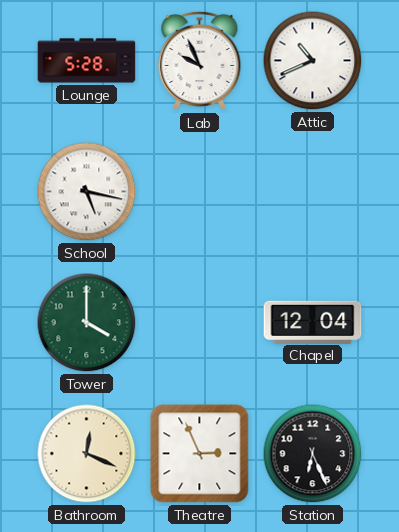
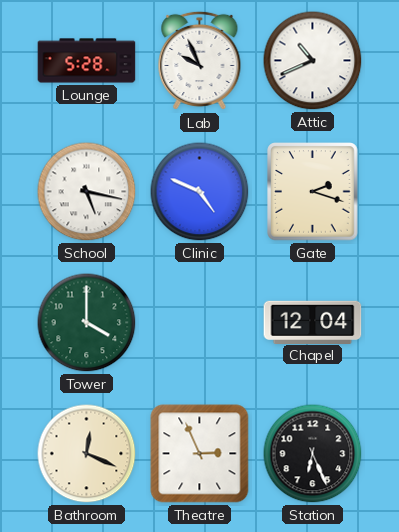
Clinic: none -> 4:49 (200, 192)
Gate: none -> 2:18 (313, 192)
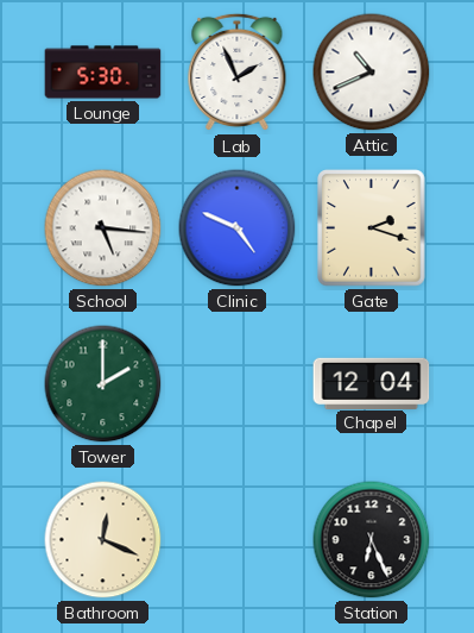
Lounge: 5:28 -> 5:30 (103, 73)
Lab: 9:56 -> 1:56 (238, 73)
School: 5:17 -> 5:16 (103, 228)
Tower: 4:00 -> 2:00 (103, 384)
Theatre: 2:56 -> none (200, 454)
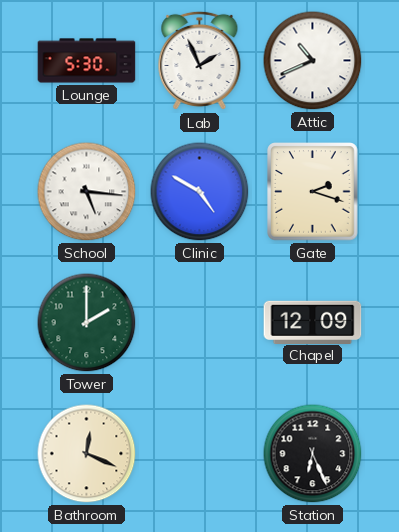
Clinic: 4:49 -> 4:50 (200, 192)
Chapel: 12:04 -> 12:09 (313, 322)
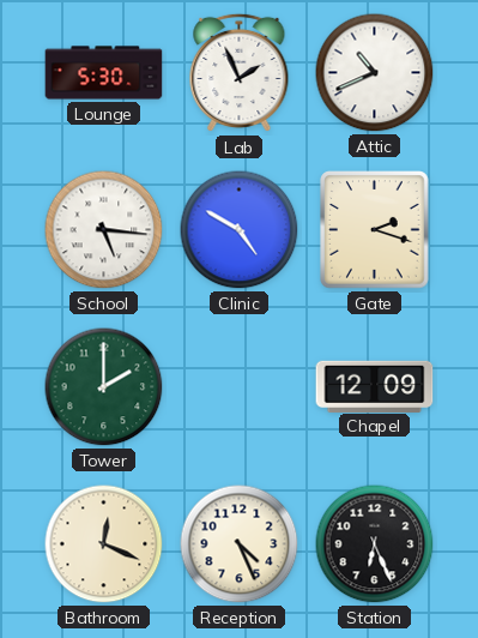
Reception: none -> 4:26 (240, 544)
